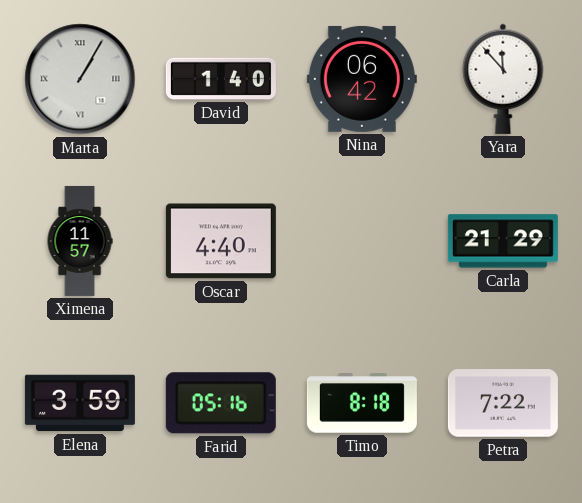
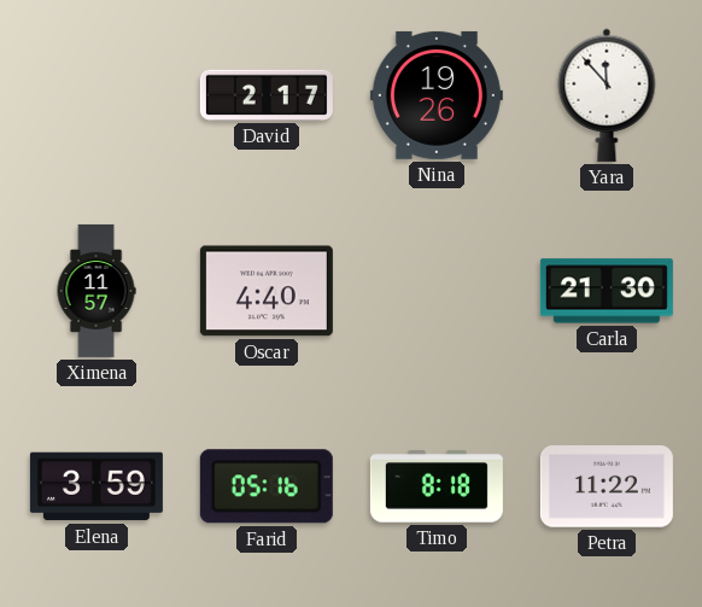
Marta: 1:05 -> none (80, 79)
David: 1:40 -> 2:17 (267, 95)
Nina: 06:42 -> 19:26 (437, 95)
Carla: 21:29 -> 21:30 (607, 291)
Petra: 7:22 -> 11:22 (607, 486)
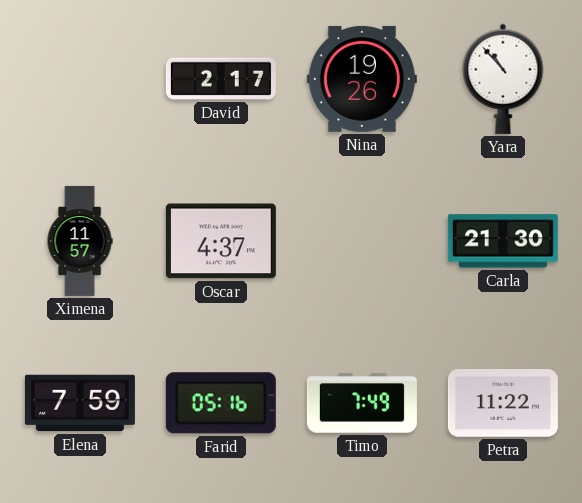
Yara: 11:53 -> 10:53 (503, 79)
Oscar: 4:40 -> 4:37 (221, 241)
Elena: 3:59 -> 7:59 (80, 403)
Timo: 8:18 -> 7:49 (362, 403)
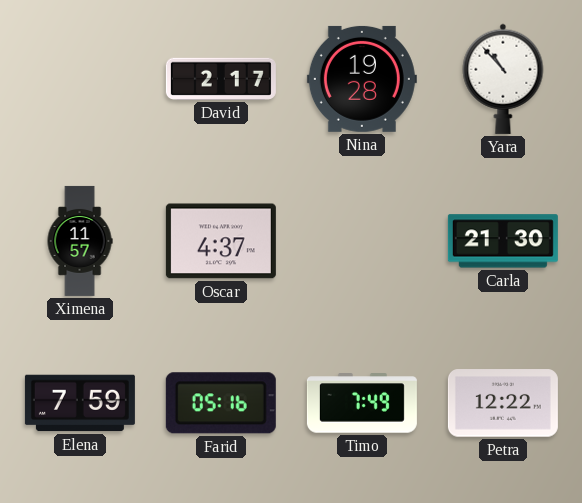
Nina: 19:26 -> 19:28 (362, 79)
Petra: 11:22 -> 12:22 (503, 403)
